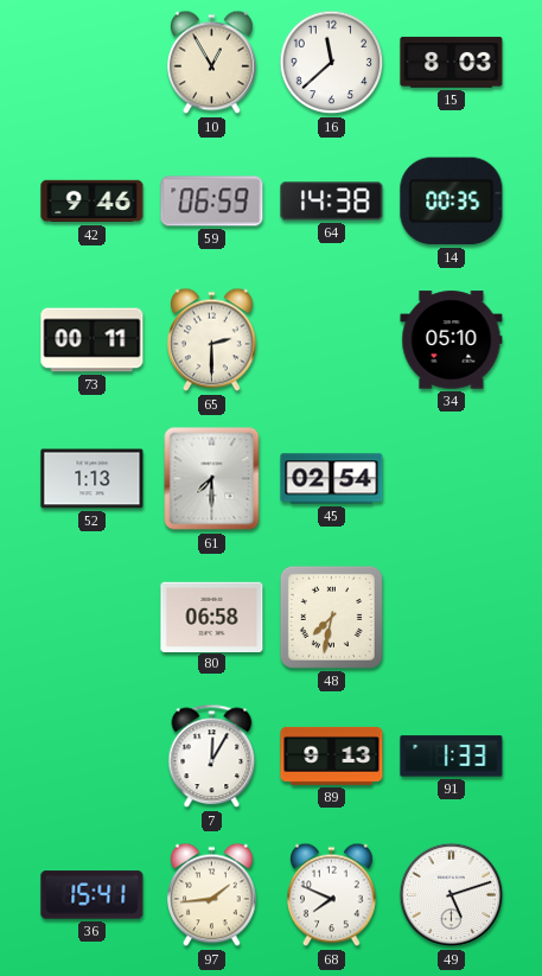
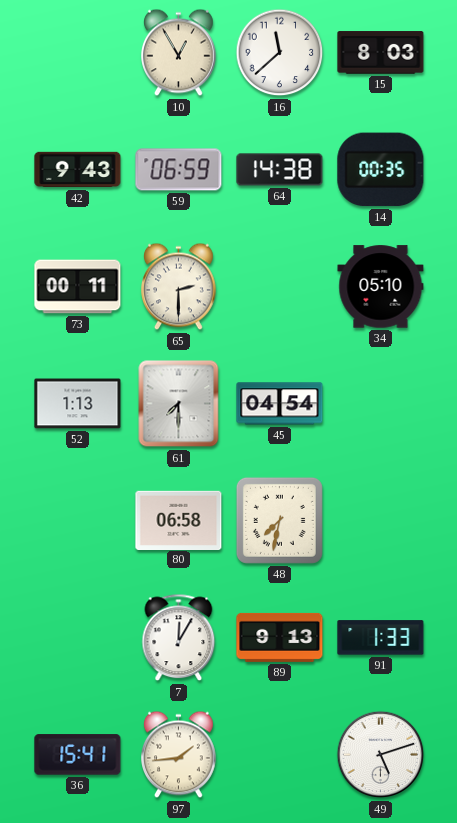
42: 9:46 -> 9:43 (78, 170)
45: 02:54 -> 04:54 (280, 404)
68: 7:49 -> none (332, 895)
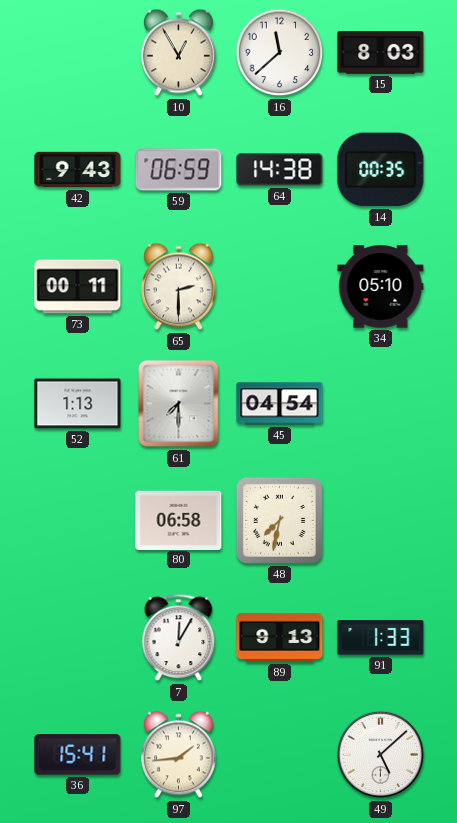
49: 5:12 -> 5:08 (381, 755)
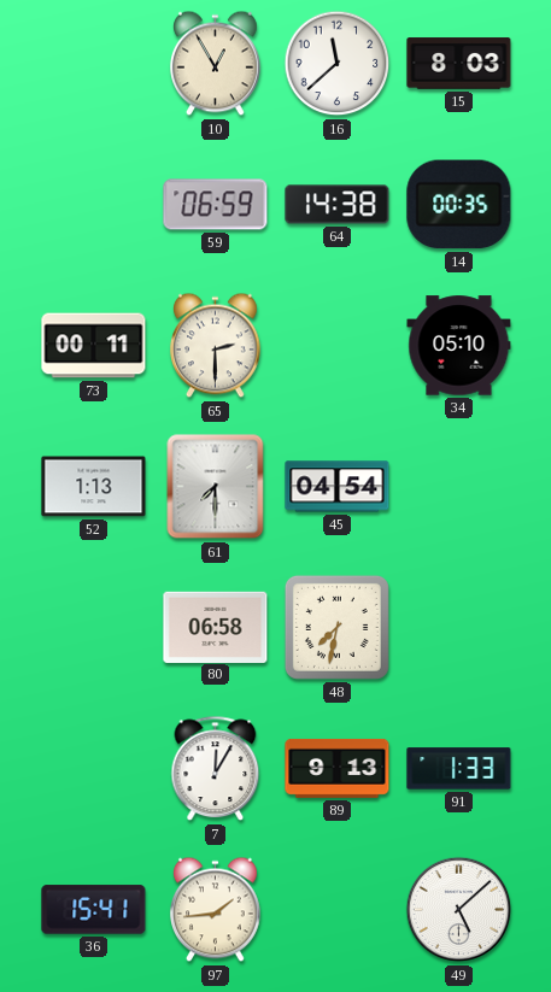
42: 9:43 -> none (78, 170)
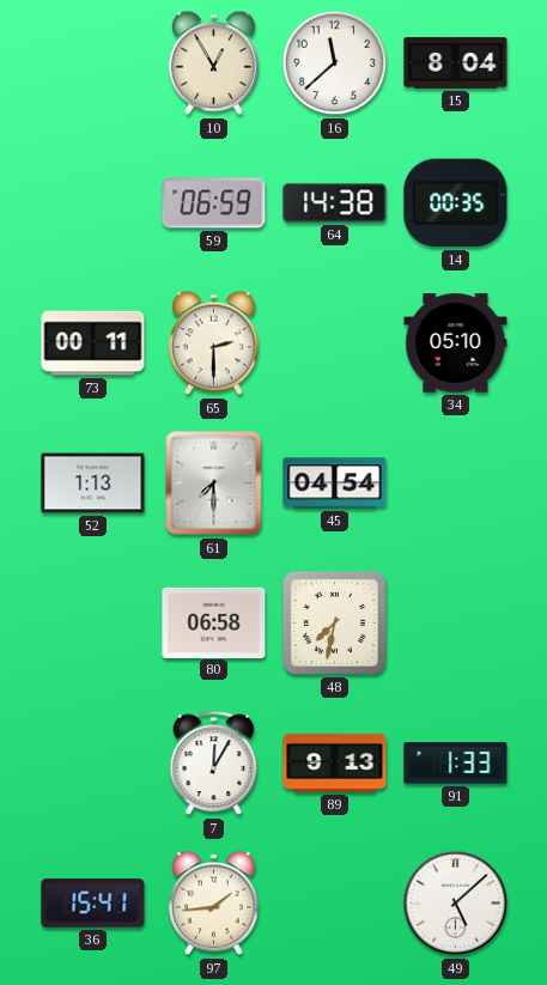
15: 8:03 -> 8:04 (456, 63)
